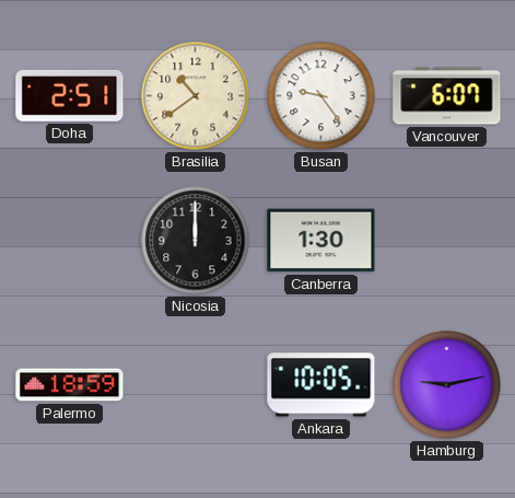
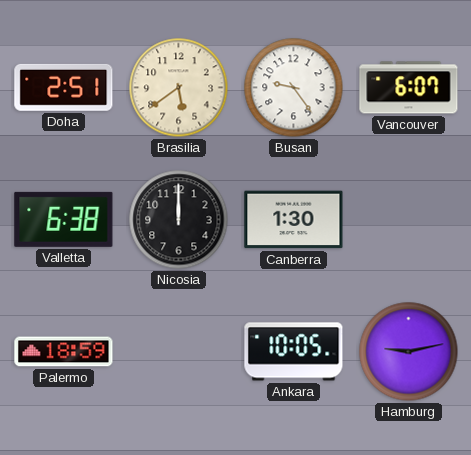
Brasilia: 10:39 -> 5:39 (179, 88)
Valletta: none -> 6:38 (64, 219)
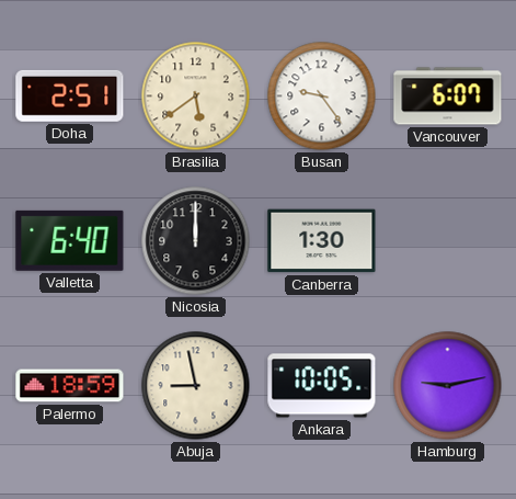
Valletta: 6:38 -> 6:40 (70, 240)
Abuja: none -> 8:58 (196, 386)
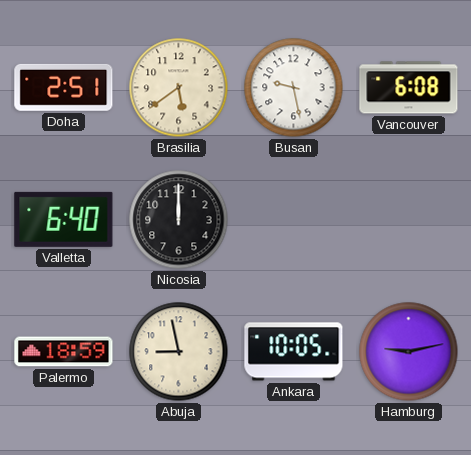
Busan: 9:24 -> 9:28 (294, 88)
Vancouver: 6:07 -> 6:08 (409, 88)
Canberra: 1:30 -> none (322, 241)
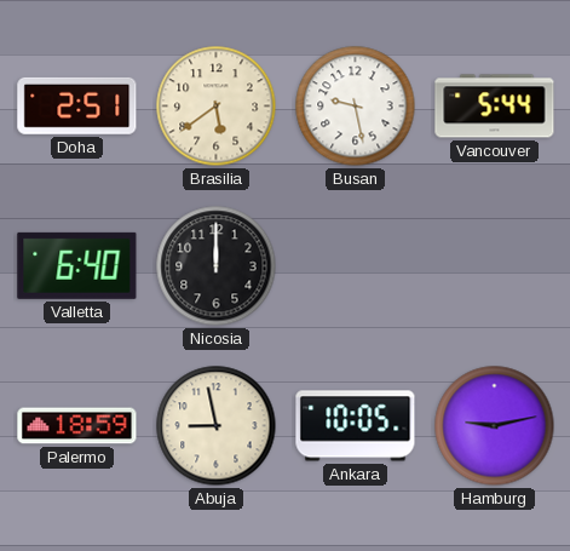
Vancouver: 6:08 -> 5:44 (495, 107)
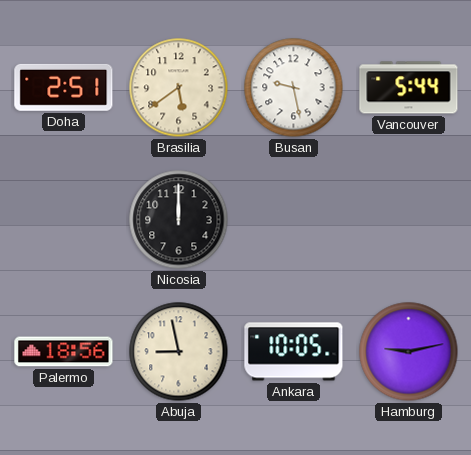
Valletta: 6:40 -> none (77, 265)
Palermo: 18:59 -> 18:56 (64, 352)
